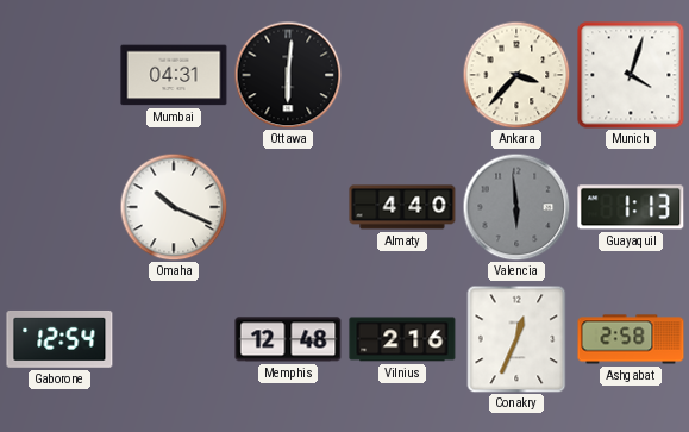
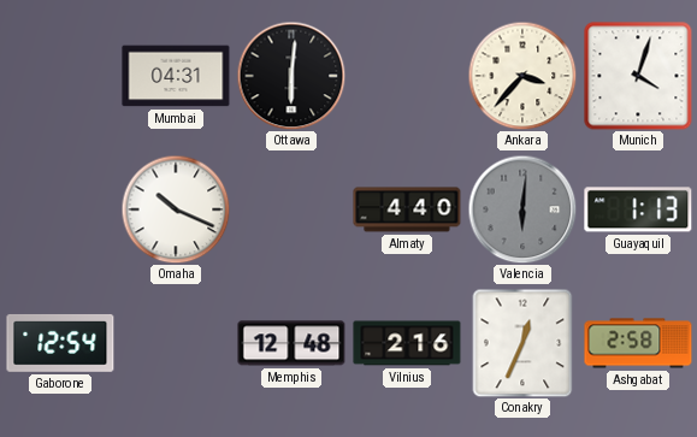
Valencia: 5:59 -> 6:01 (522, 209)
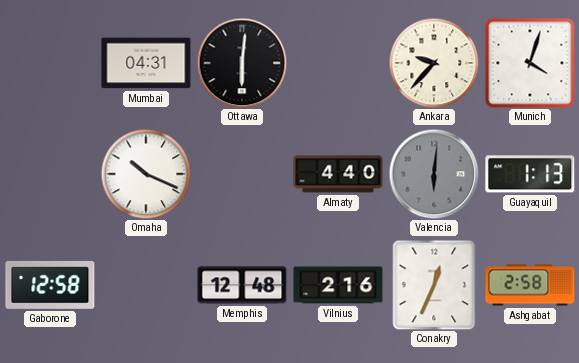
Ankara: 3:37 -> 9:37 (434, 63)
Gaborone: 12:54 -> 12:58 (50, 285)
